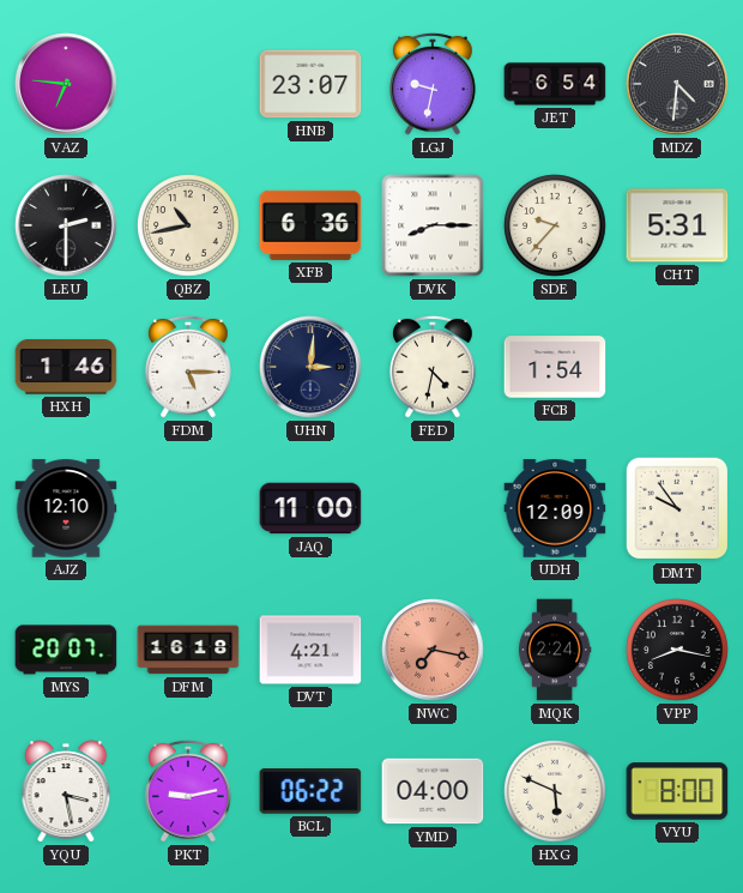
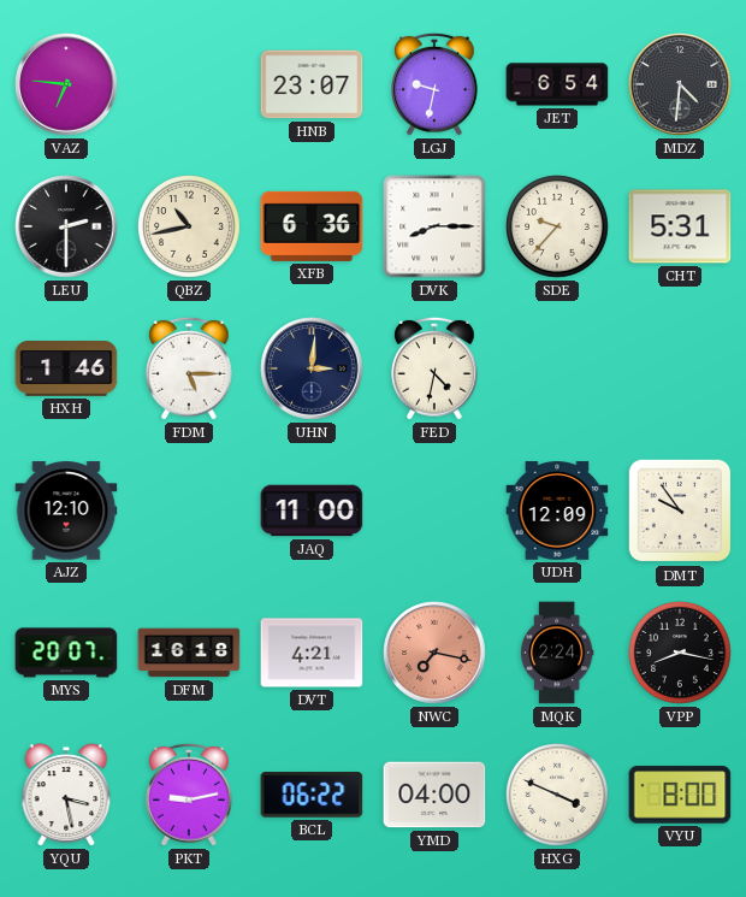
FCB: 1:54 -> none (555, 367)
HXG: 5:49 -> 3:49 (557, 795)
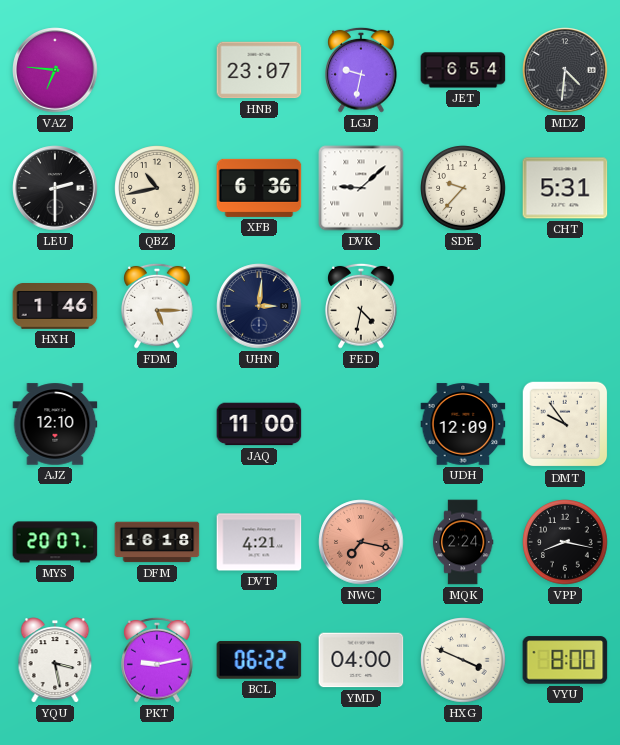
DVK: 8:15 -> 9:08 (361, 188)
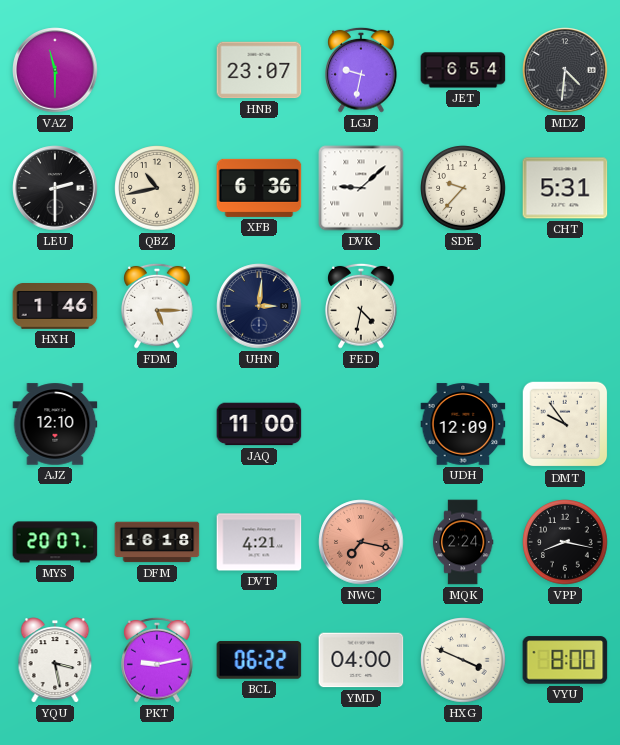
VAZ: 6:46 -> 11:30 (55, 70)
